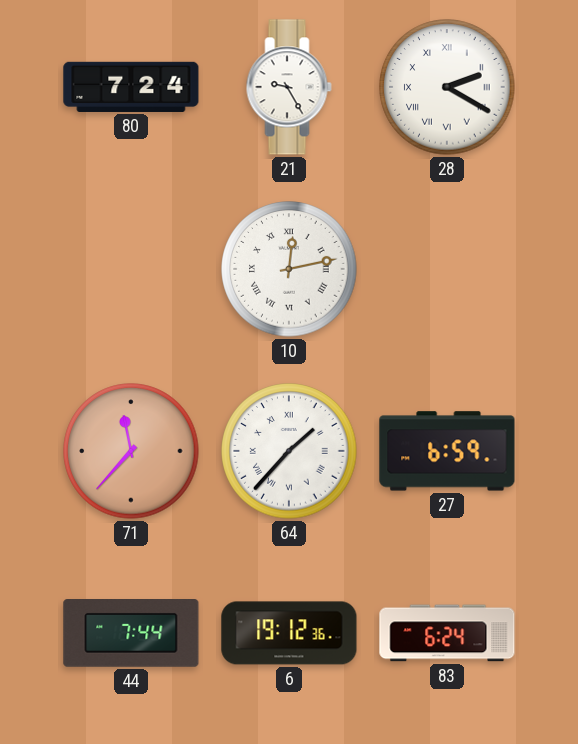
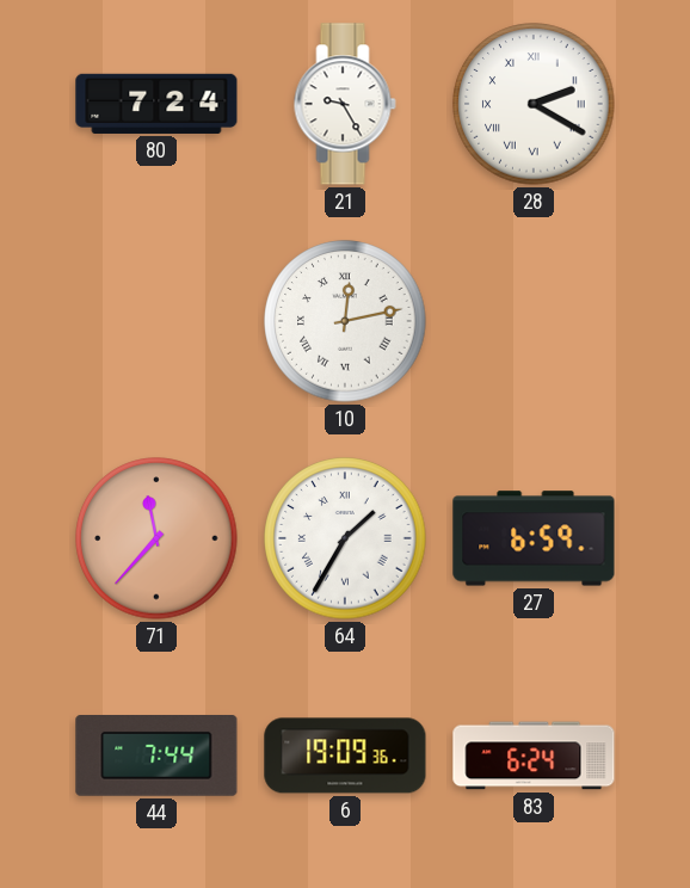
64: 1:37 -> 1:35 (345, 538)
6: 19:12 -> 19:09 (345, 756)
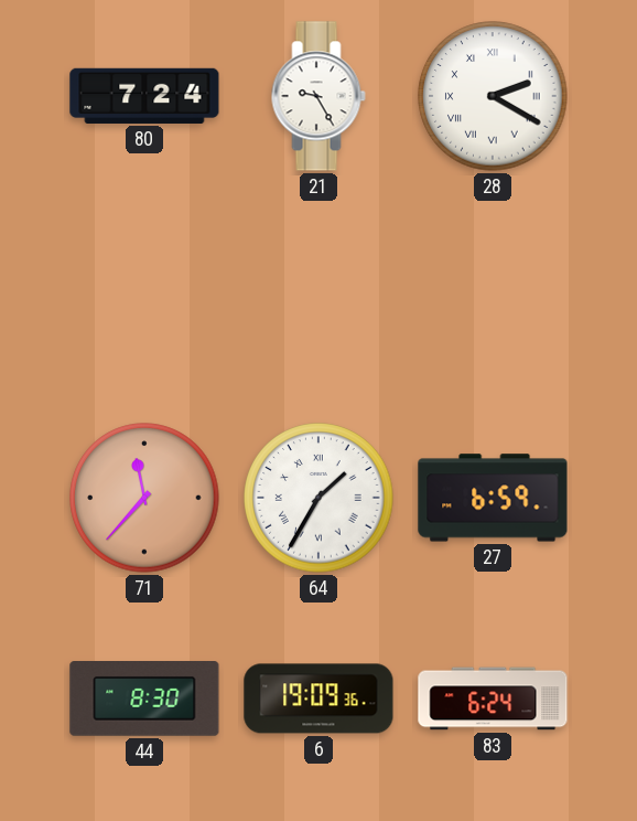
10: 12:13 -> none (345, 321)
44: 7:44 -> 8:30 (144, 700)
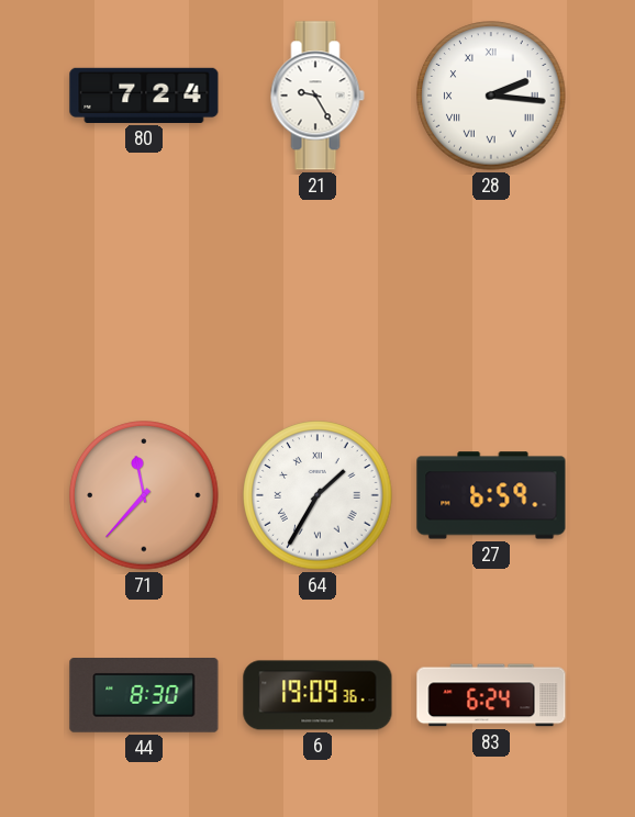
28: 2:20 -> 2:16 (491, 96)
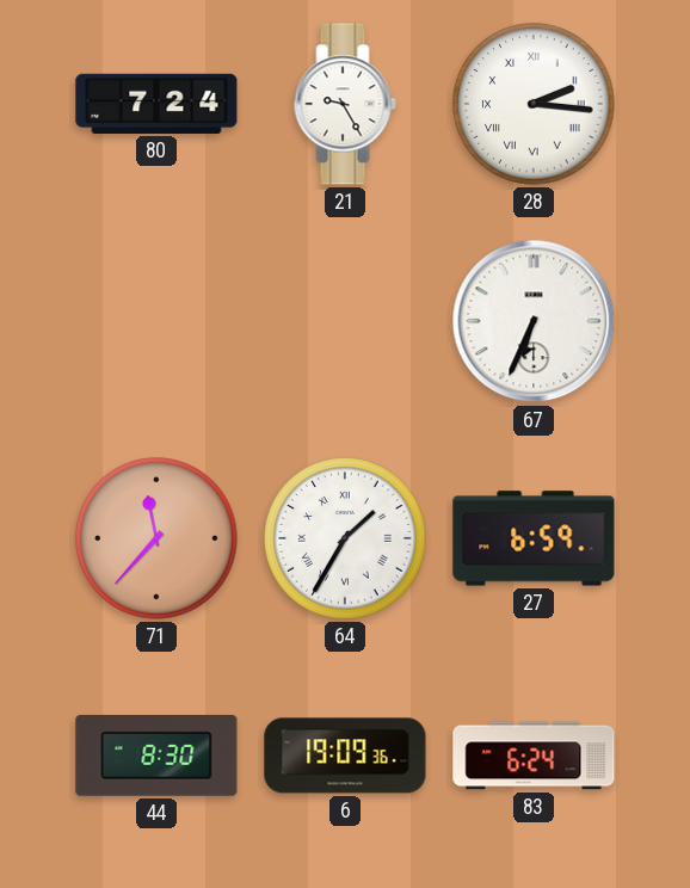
67: none -> 6:34 (534, 321)
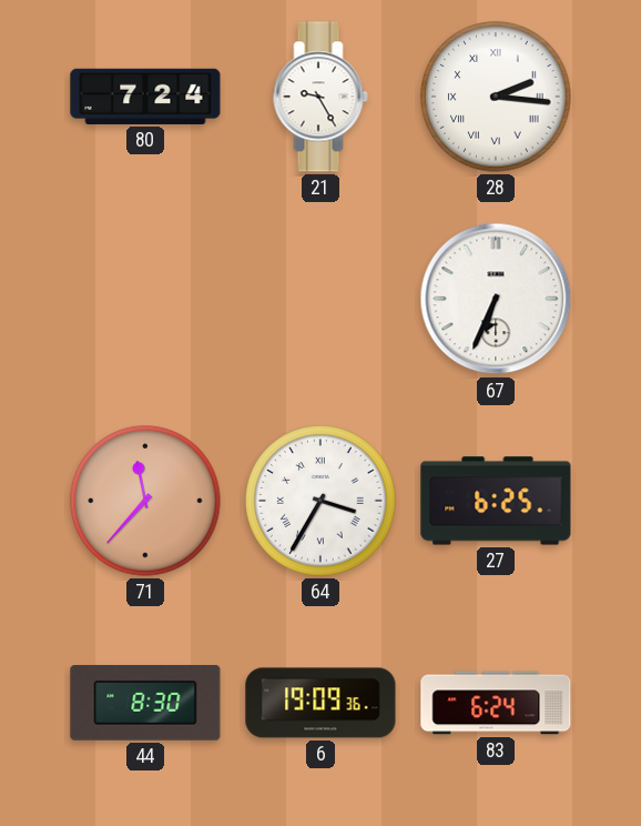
64: 1:35 -> 3:35 (320, 501)
27: 6:59 -> 6:25 (496, 501)
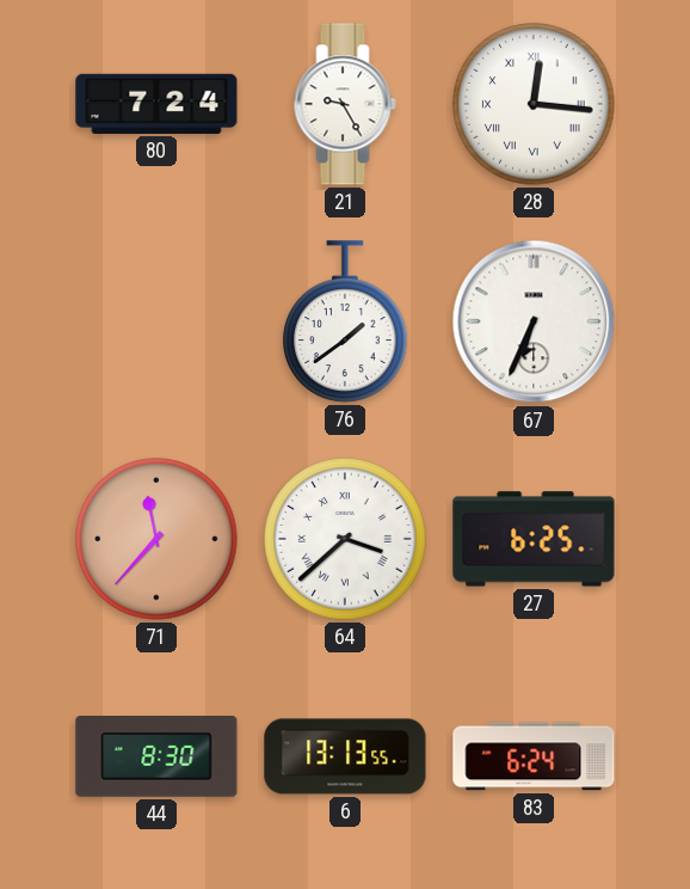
28: 2:16 -> 12:16 (534, 104)
76: none -> 1:39 (345, 321)
64: 3:35 -> 3:38 (345, 539)
6: 19:09 -> 13:13 (345, 756)
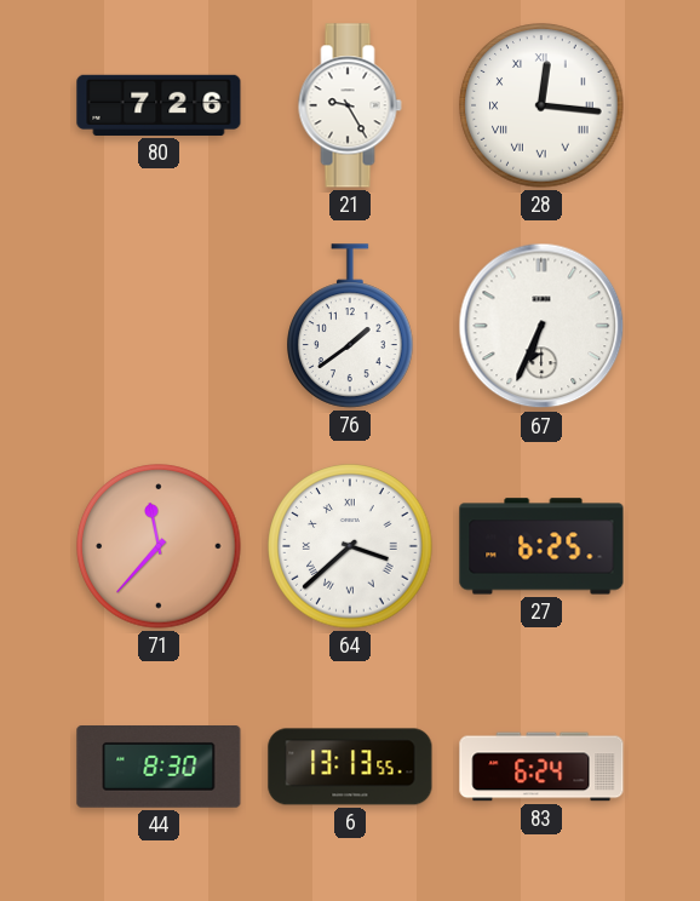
80: 7:24 -> 7:26 (159, 105)
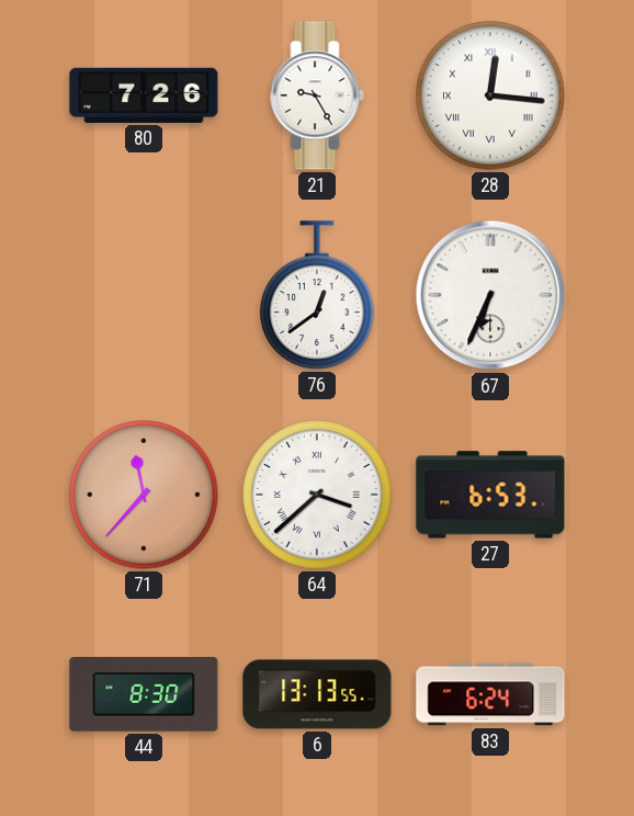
76: 1:39 -> 12:39 (317, 295)
27: 6:25 -> 6:53 (490, 495)
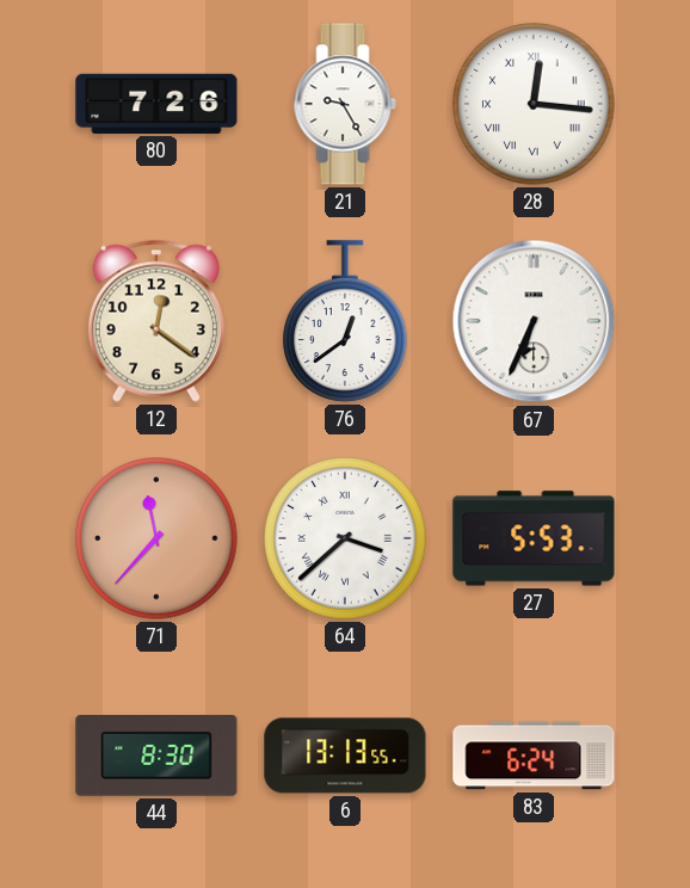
12: none -> 12:21 (156, 321)
27: 6:53 -> 5:53 (534, 538)
